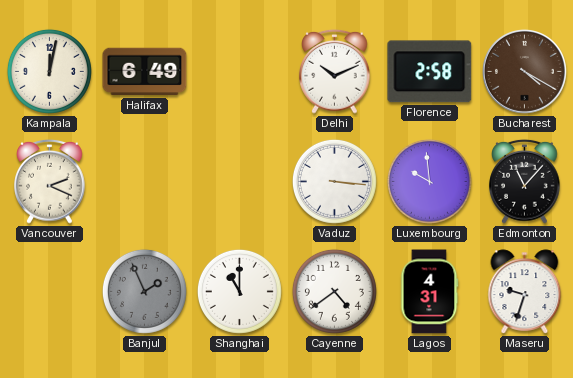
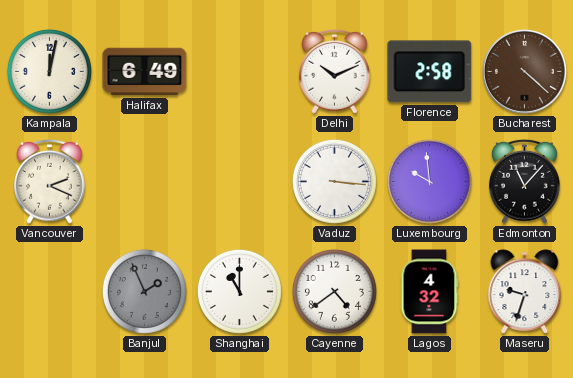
Bucharest: 4:20 -> 4:22 (525, 72)
Lagos: 4:31 -> 4:32 (429, 292)
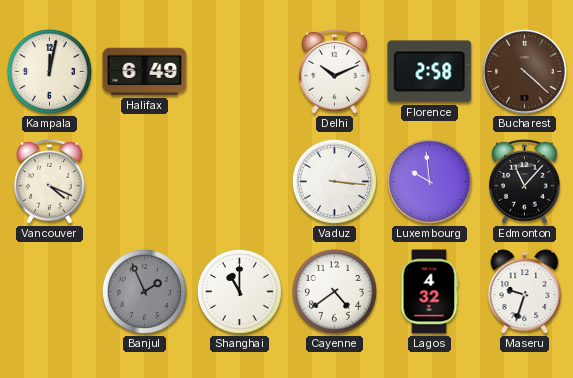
Vancouver: 2:19 -> 4:19 (50, 181)
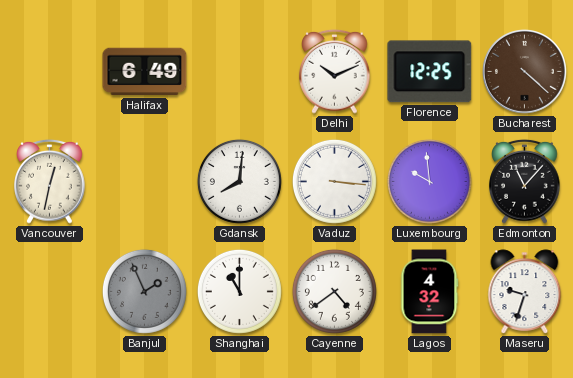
Kampala: 12:02 -> none (49, 71)
Florence: 2:58 -> 12:25 (430, 72)
Vancouver: 4:19 -> 12:32 (50, 181)
Gdansk: none -> 8:01 (239, 181)
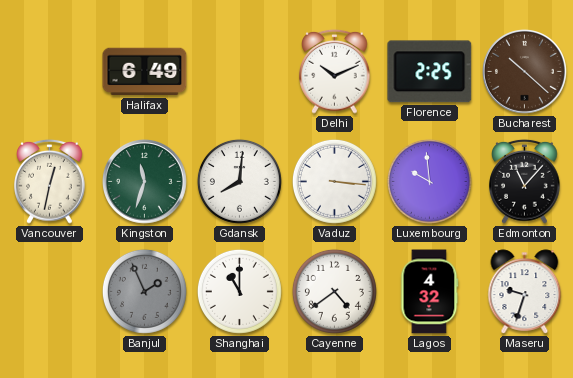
Florence: 12:25 -> 2:25 (430, 72)
Bucharest: 4:22 -> 10:22 (525, 72)
Kingston: none -> 11:33 (145, 182)
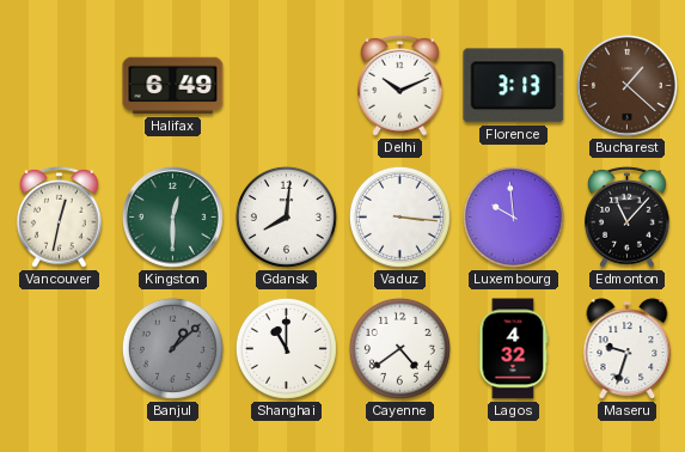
Florence: 2:25 -> 3:13 (514, 86)
Bucharest: 10:22 -> 1:22 (628, 86)
Kingston: 11:33 -> 12:30 (173, 218)
Banjul: 1:56 -> 1:08 (172, 348)
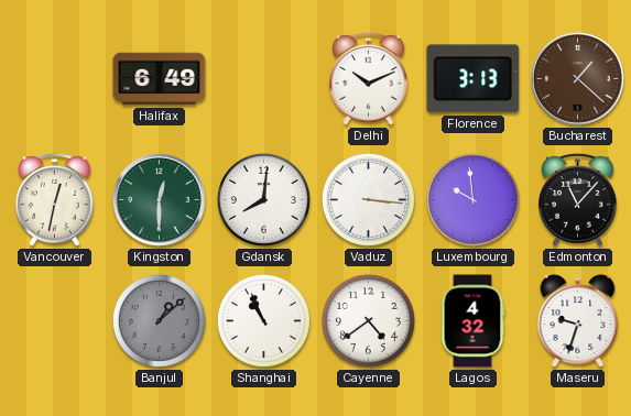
Shanghai: 11:00 -> 10:56 (263, 320)
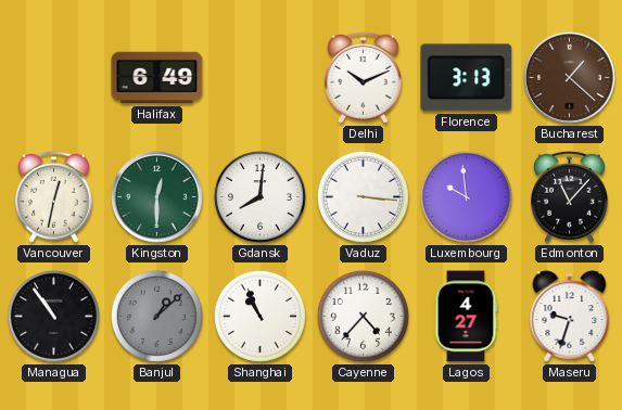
Managua: none -> 10:54 (53, 316)
Cayenne: 4:39 -> 4:37 (363, 316)
Lagos: 4:32 -> 4:27 (466, 317)
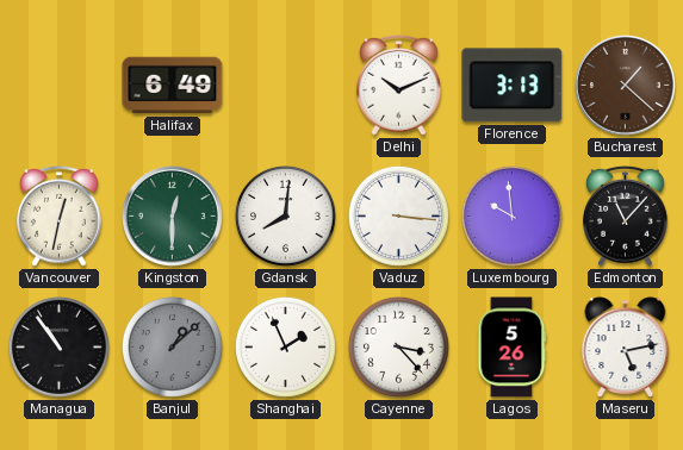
Shanghai: 10:56 -> 1:56 (285, 346)
Cayenne: 4:37 -> 3:23 (398, 346)
Lagos: 4:27 -> 5:26 (511, 348)
Maseru: 9:33 -> 5:13 (626, 348)
